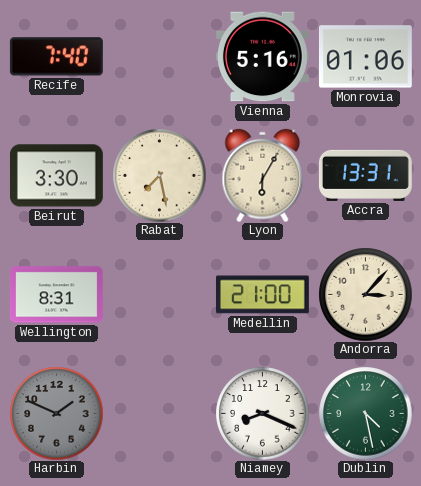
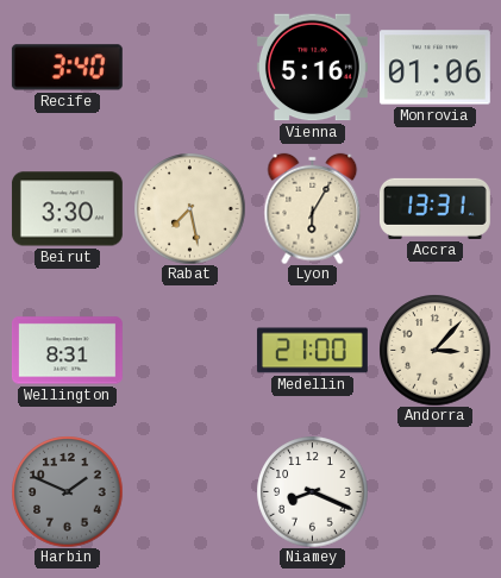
Recife: 7:40 -> 3:40 (67, 68)
Dublin: 4:28 -> none (365, 413)
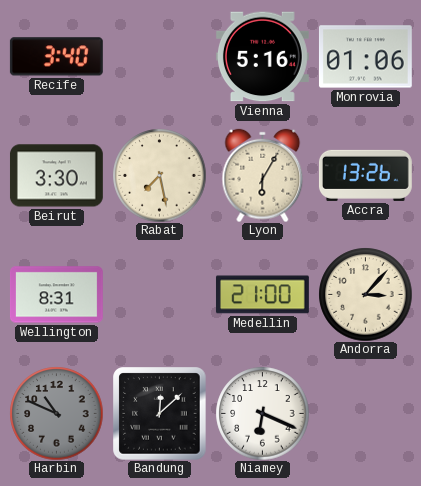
Accra: 13:31 -> 13:26 (365, 175)
Harbin: 1:49 -> 10:49 (56, 413)
Bandung: none -> 12:08 (159, 413)
Niamey: 8:19 -> 6:19 (262, 413)
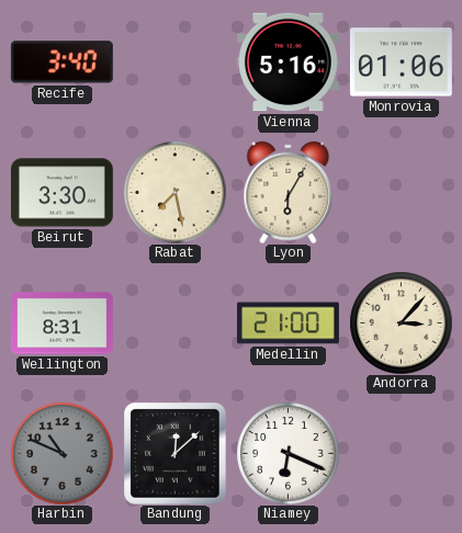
Accra: 13:26 -> none (365, 175)
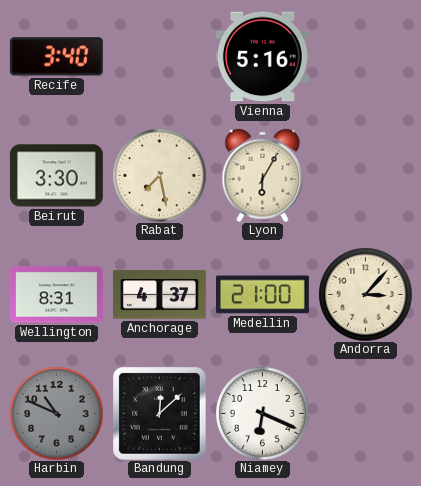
Monrovia: 01:06 -> none (401, 63)
Anchorage: none -> 4:37 (159, 295)
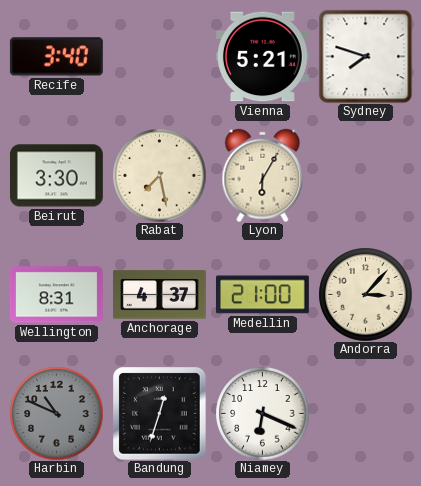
Vienna: 5:16 -> 5:21 (262, 57)
Sydney: none -> 7:48 (365, 56)
Bandung: 12:08 -> 12:33 (159, 413)
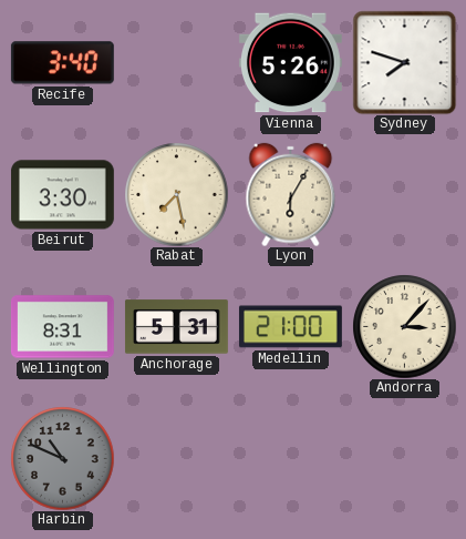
Vienna: 5:21 -> 5:26 (290, 63)
Anchorage: 4:37 -> 5:31 (176, 327)
Bandung: 12:33 -> none (159, 413)
Niamey: 6:19 -> none (262, 413)
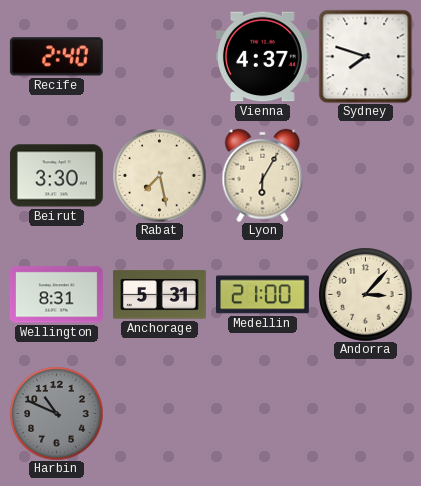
Recife: 3:40 -> 2:40 (56, 57)
Vienna: 5:26 -> 4:37 (262, 57)
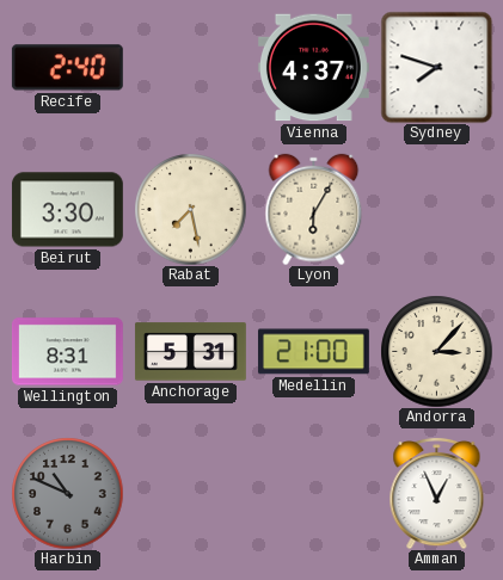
Amman: none -> 12:56 (437, 493)
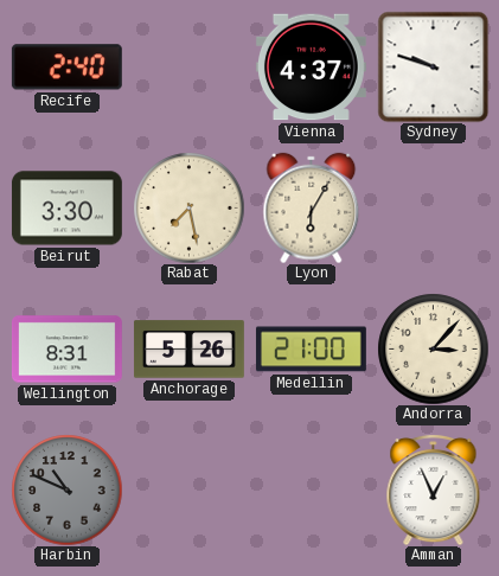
Sydney: 7:48 -> 9:48 (433, 66)
Anchorage: 5:31 -> 5:26 (188, 350)
